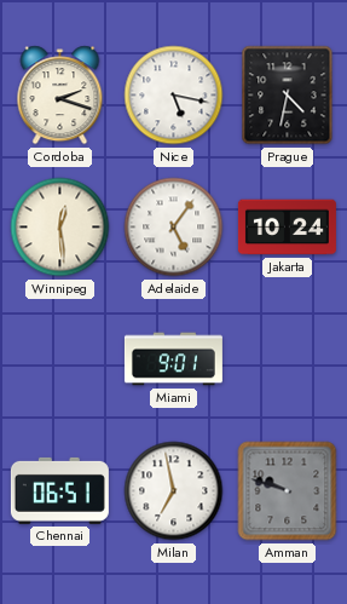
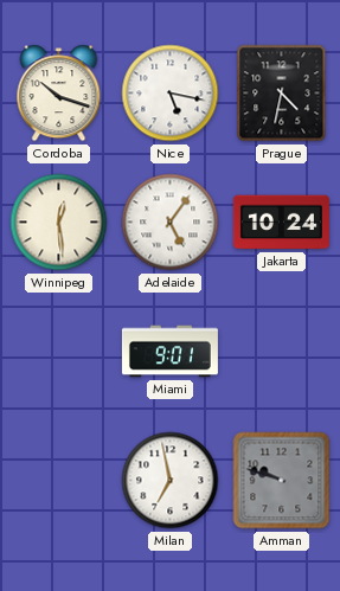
Cordoba: 2:18 -> 10:18 (59, 94)
Chennai: 06:51 -> none (59, 490)
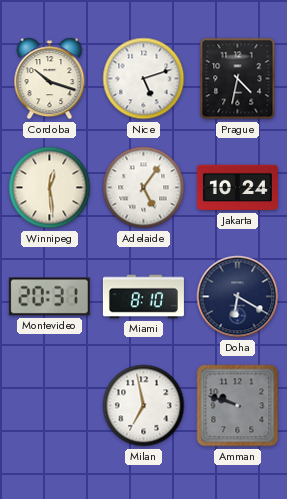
Nice: 5:17 -> 5:12 (144, 79)
Montevideo: none -> 20:31 (49, 297)
Miami: 9:01 -> 8:10 (143, 297)
Doha: none -> 6:20 (238, 297)
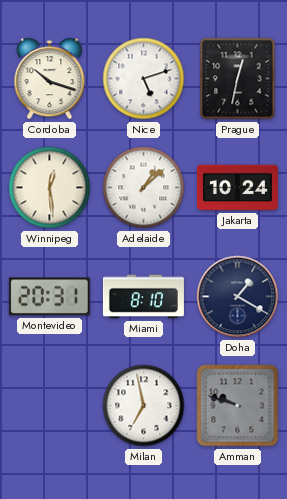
Prague: 4:32 -> 12:32 (238, 79)
Adelaide: 5:06 -> 1:08 (144, 188)
Doha: 6:20 -> 1:20 (238, 297)
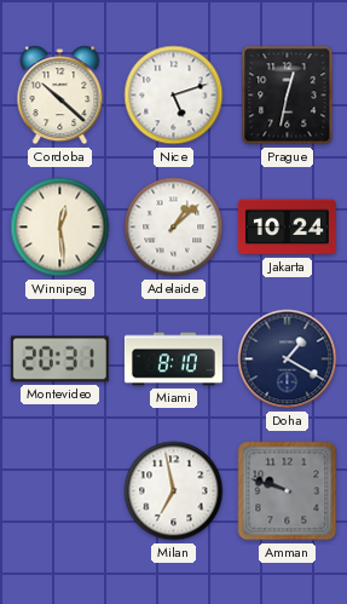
Cordoba: 10:18 -> 10:22 (60, 96)
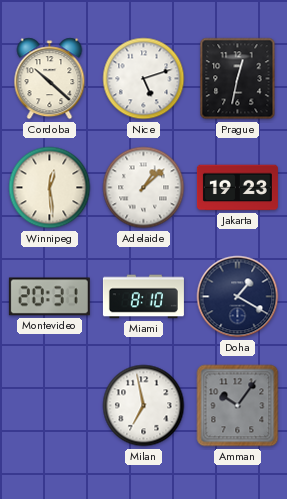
Jakarta: 10:24 -> 19:23 (237, 188)
Amman: 9:48 -> 10:06 (238, 406)
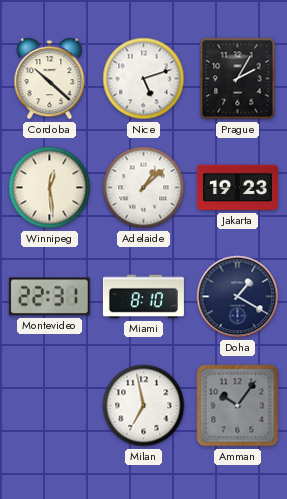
Prague: 12:32 -> 2:05 (238, 79)
Montevideo: 20:31 -> 22:31 (49, 297)
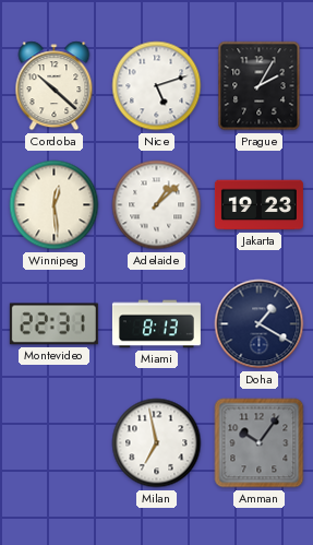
Miami: 8:10 -> 8:13 (156, 324)
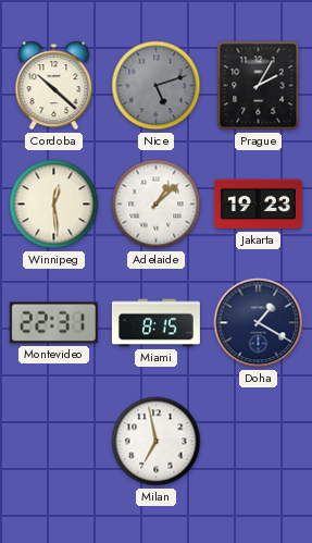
Nice dial: white -> grey (157, 86)
Miami: 8:13 -> 8:15 (155, 323)
Amman: 10:06 -> none (260, 443)
